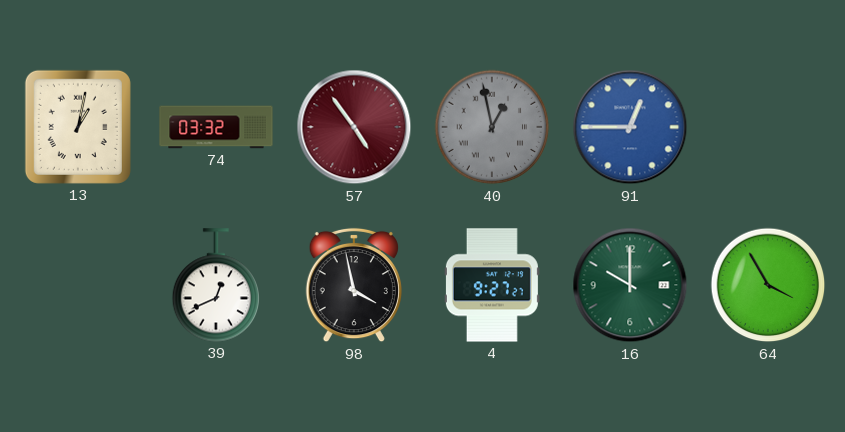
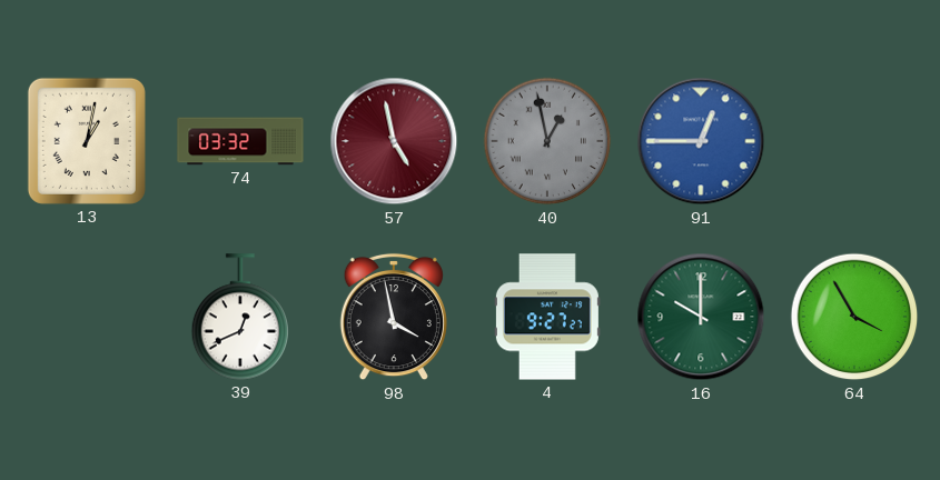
57: 4:54 -> 4:58 (394, 141)
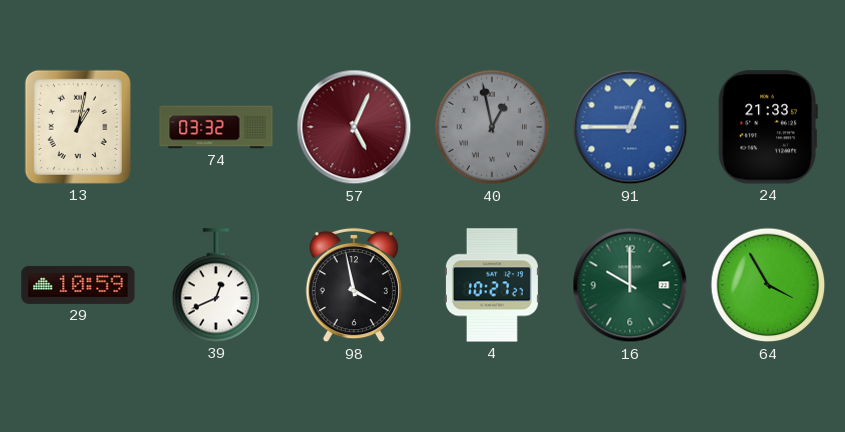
57: 4:58 -> 5:04 (354, 127)
24: none -> 21:33 (768, 127)
29: none -> 10:59 (78, 285)
4: 9:27 -> 10:27 (492, 285)
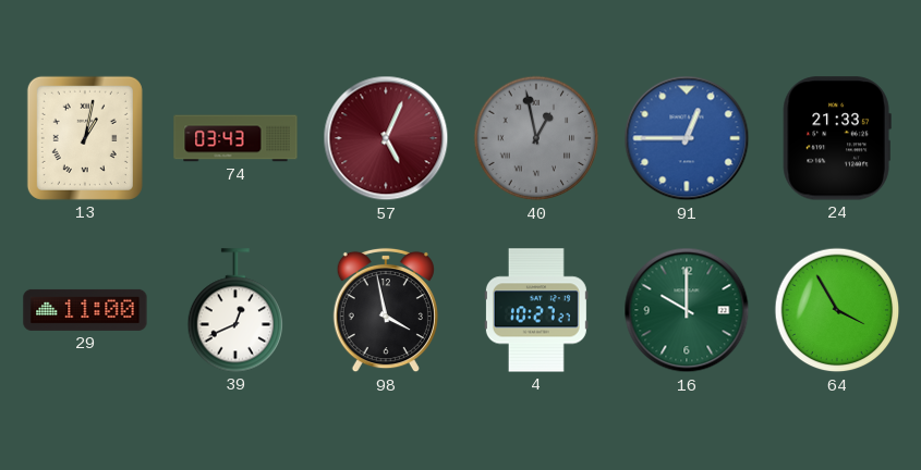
74: 03:32 -> 03:43 (235, 138)
29: 10:59 -> 11:00 (85, 310)
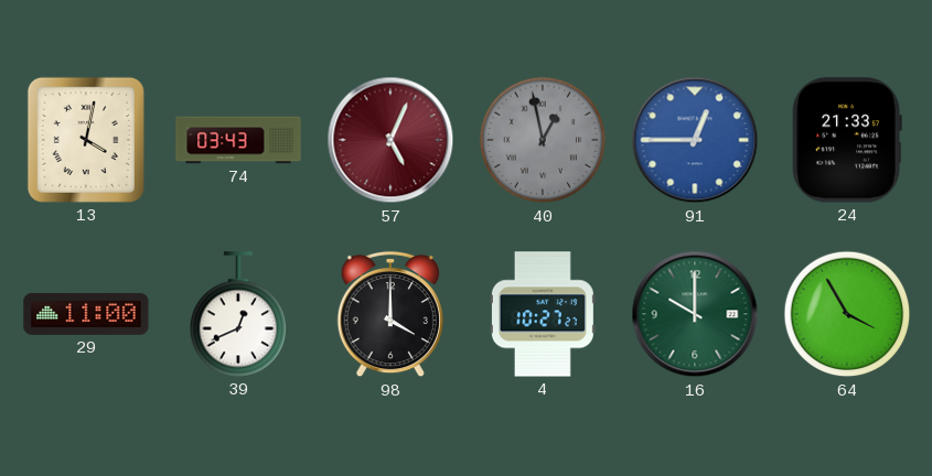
13: 1:02 -> 4:02 (86, 140)
98: 3:58 -> 4:00 (390, 314)
